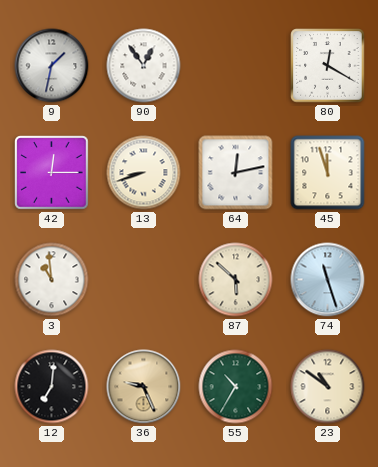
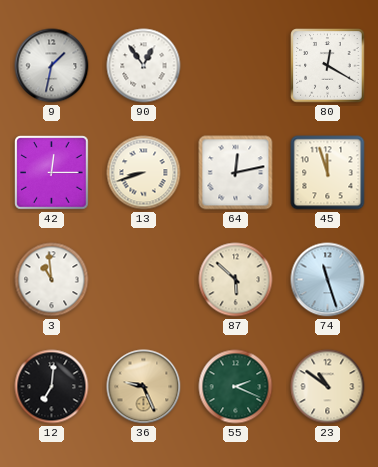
55: 10:35 -> 2:19 (236, 387)
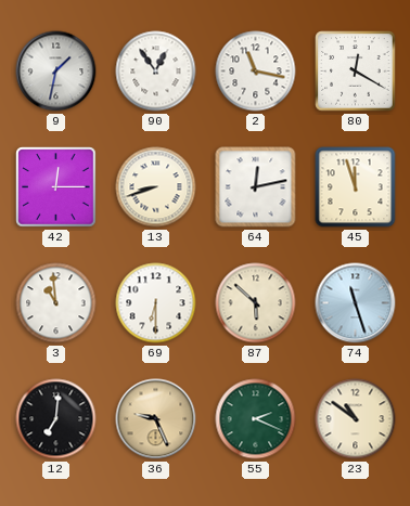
2: none -> 11:17 (256, 72)
69: none -> 6:30 (156, 303)
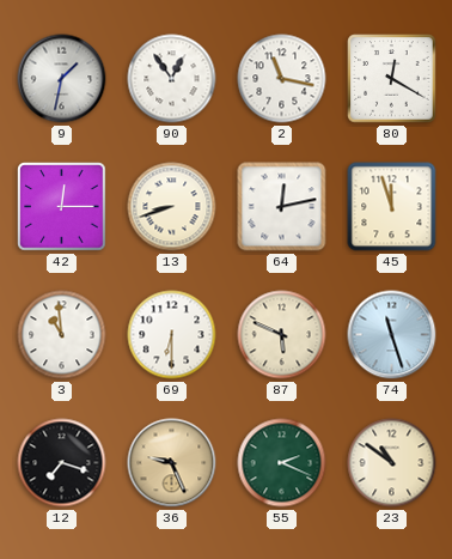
87: 5:52 -> 5:49 (282, 335)
12: 7:01 -> 7:18 (62, 463)
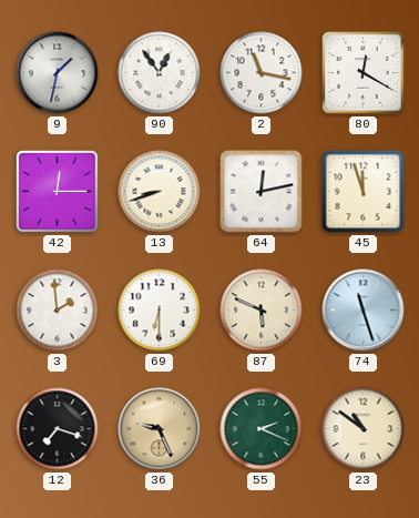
3: 10:59 -> 1:59 (58, 311)
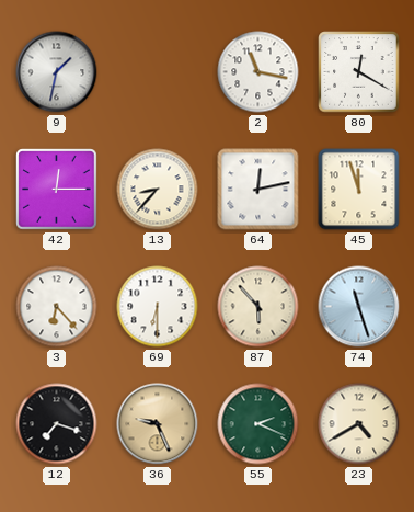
90: 12:54 -> none (160, 73)
13: 8:42 -> 8:37 (158, 190)
3: 1:59 -> 6:23 (57, 307)
87: 5:49 -> 5:53 (258, 307)
23: 10:51 -> 4:40 (359, 424)
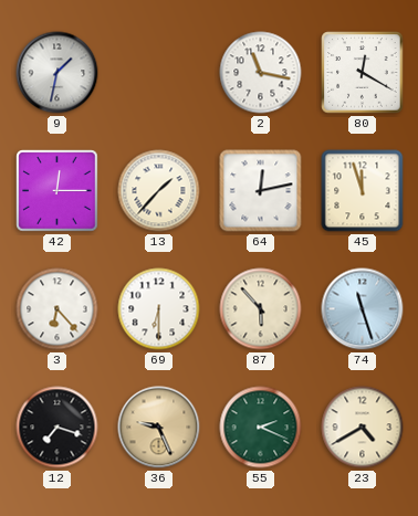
13: 8:37 -> 1:37 (159, 191)
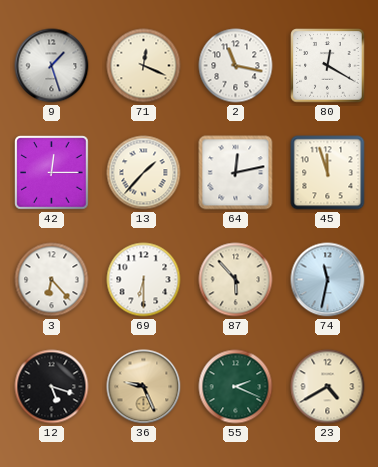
9: 1:32 -> 1:27 (52, 66)
71: none -> 12:19 (144, 66)
74: 11:27 -> 11:32 (328, 280)
12: 7:18 -> 5:18 (52, 387)
